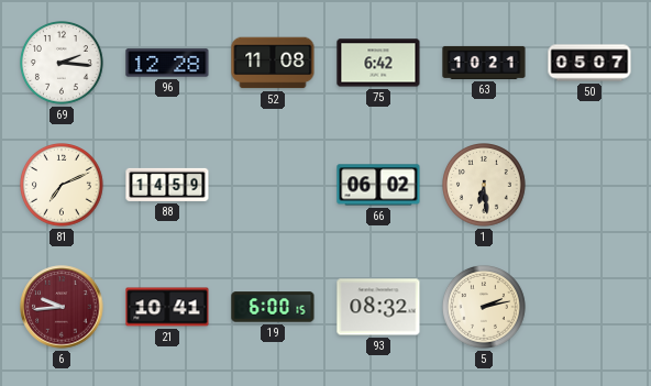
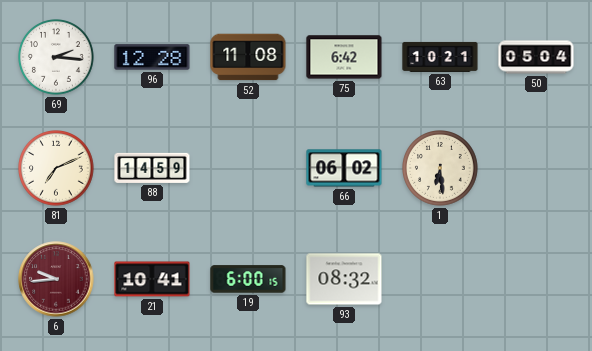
50: 05:07 -> 05:04 (536, 57)
5: 2:13 -> none (485, 308)
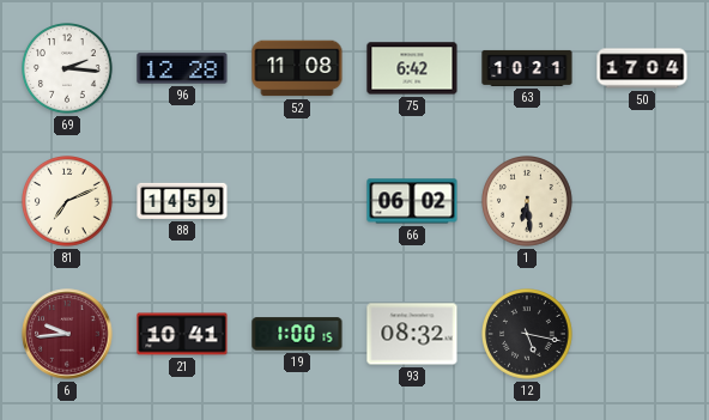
50: 05:04 -> 17:04 (642, 68)
19: 6:00 -> 1:00 (297, 334)
12: none -> 5:17 (528, 335)
